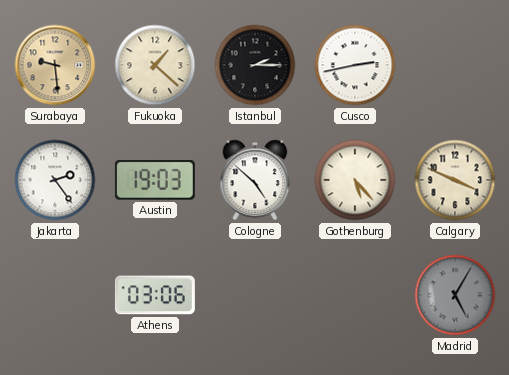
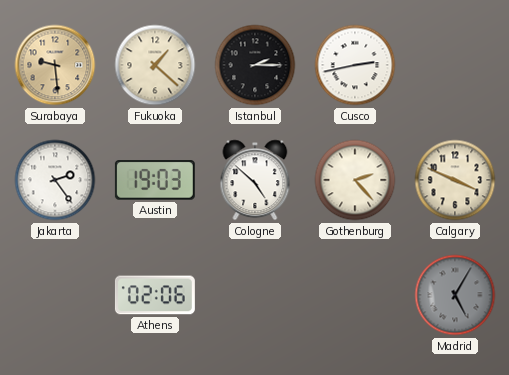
Gothenburg: 5:23 -> 2:23 (355, 180)
Athens: 03:06 -> 02:06 (155, 295)
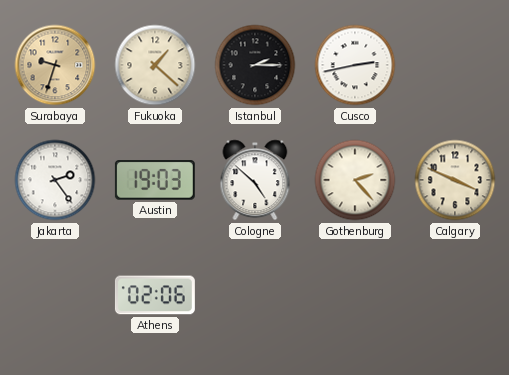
Surabaya: 9:29 -> 9:33 (55, 65)
Madrid: 5:05 -> none (455, 295)
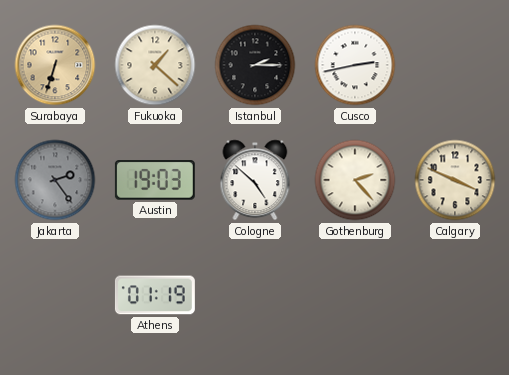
Surabaya: 9:33 -> 6:33 (55, 65)
Jakarta dial: white -> grey (55, 180)
Athens: 02:06 -> 01:19 (155, 295)
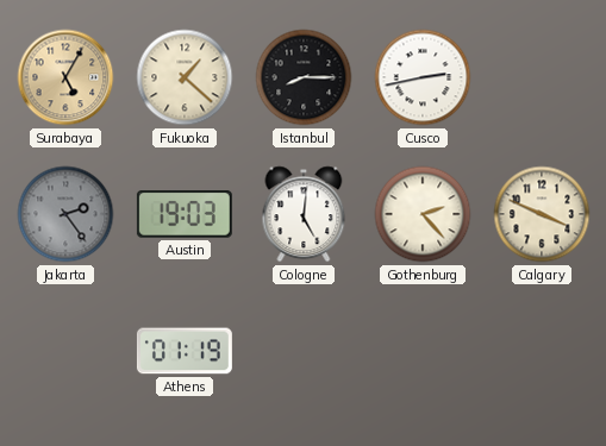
Surabaya: 6:33 -> 5:05 (65, 77)
Istanbul: 2:15 -> 8:15 (304, 77)
Cologne: 4:52 -> 5:01 (304, 214)
